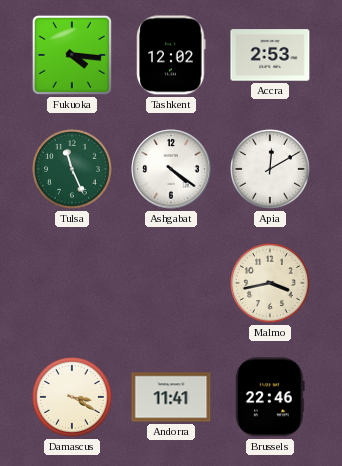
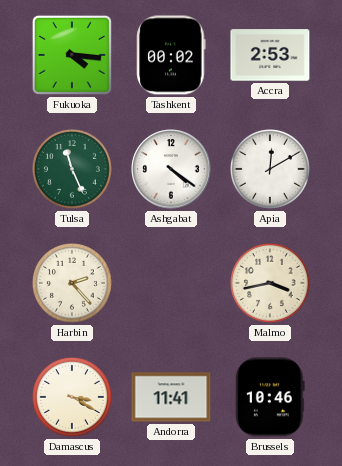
Tashkent: 12:02 -> 00:02 (171, 55)
Harbin: none -> 2:23 (73, 284)
Brussels: 22:46 -> 10:46 (271, 397)
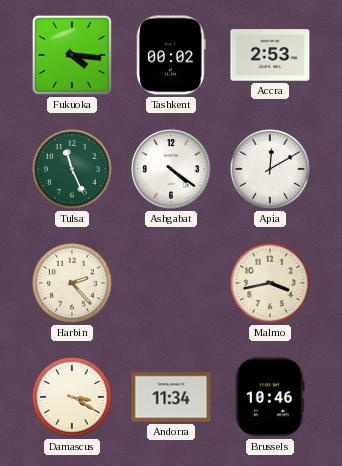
Andorra: 11:41 -> 11:34 (171, 397)
